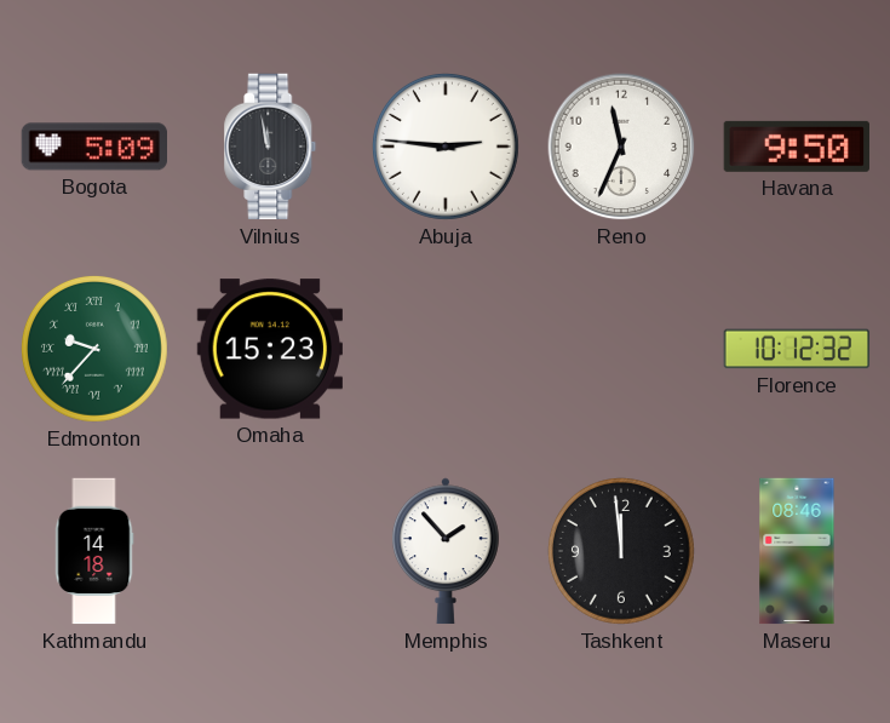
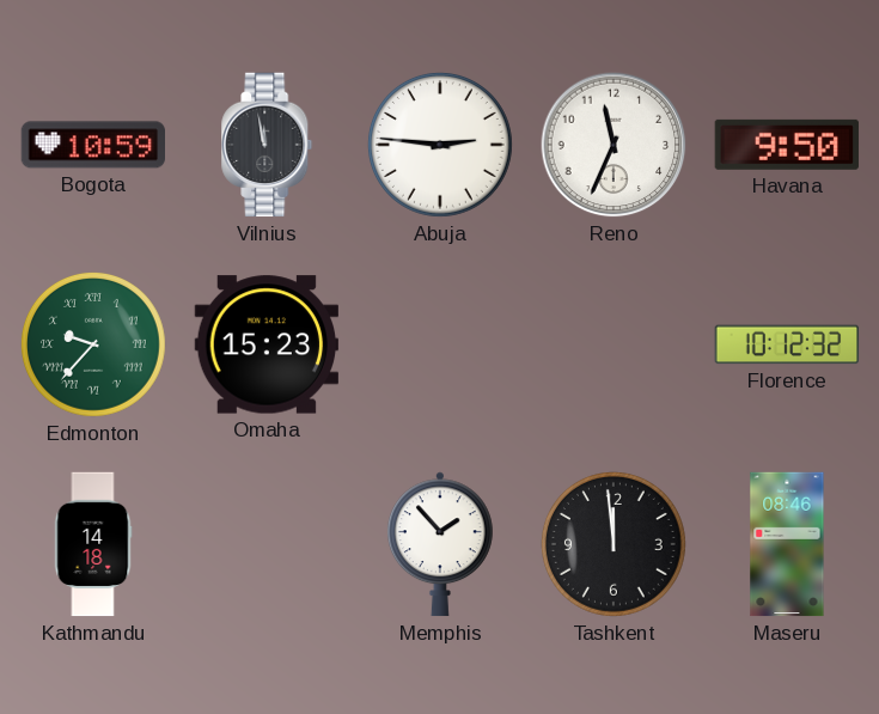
Bogota: 5:09 -> 10:59 (93, 145)
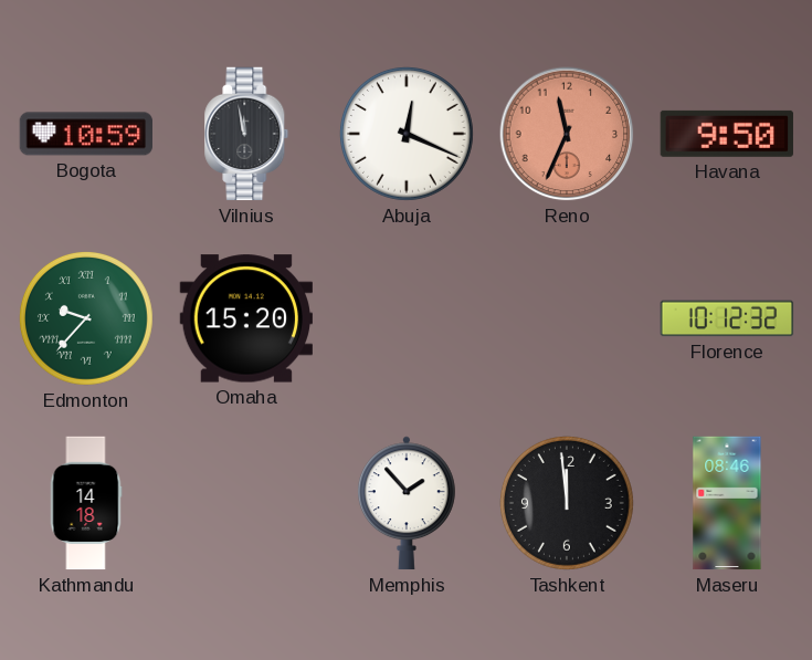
Abuja: 2:46 -> 12:19 (407, 134)
Reno dial: white -> salmon (567, 134)
Omaha: 15:23 -> 15:20 (245, 318)
